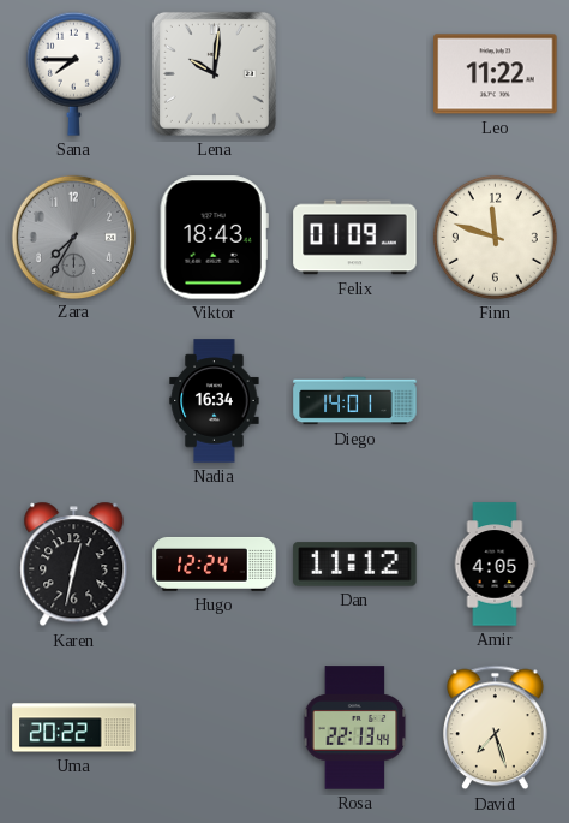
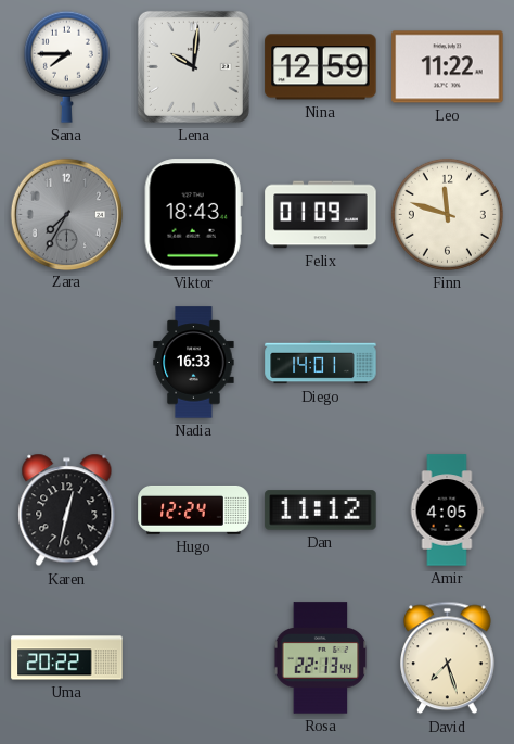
Nina: none -> 12:59 (321, 67)
Nadia: 16:34 -> 16:33 (194, 363)
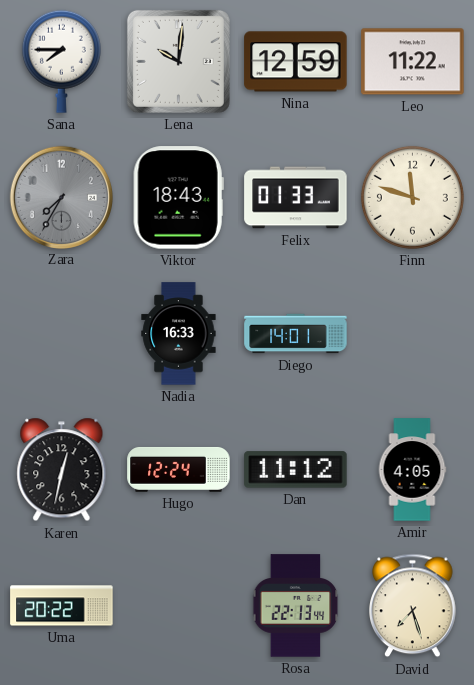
Felix: 01:09 -> 01:33 (296, 198)
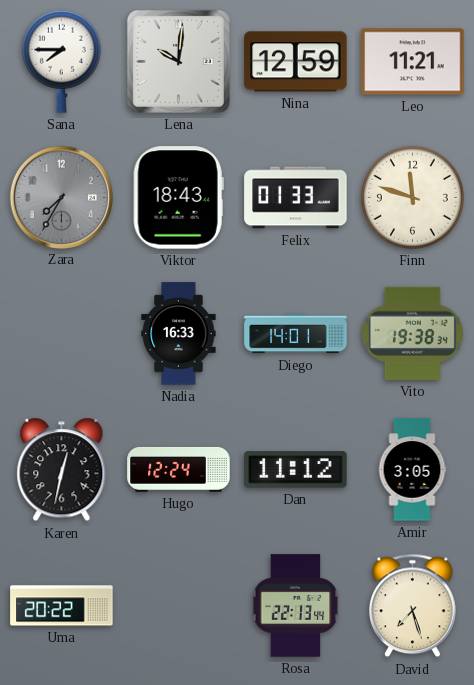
Leo: 11:22 -> 11:21 (413, 62)
Vito: none -> 19:38 (412, 333)
Amir: 4:05 -> 3:05 (412, 470)
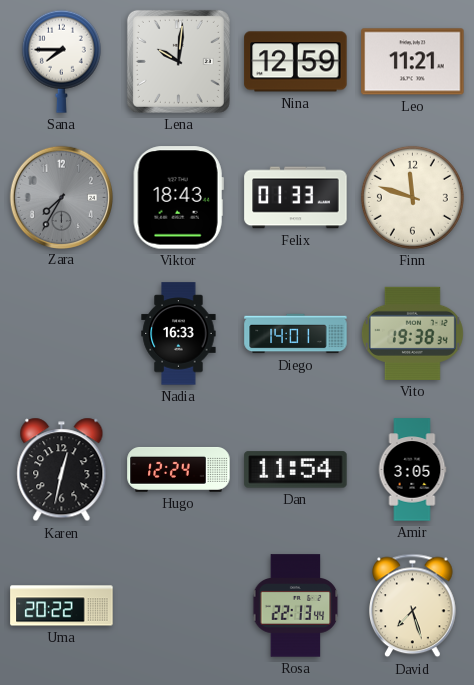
Dan: 11:12 -> 11:54 (296, 470)
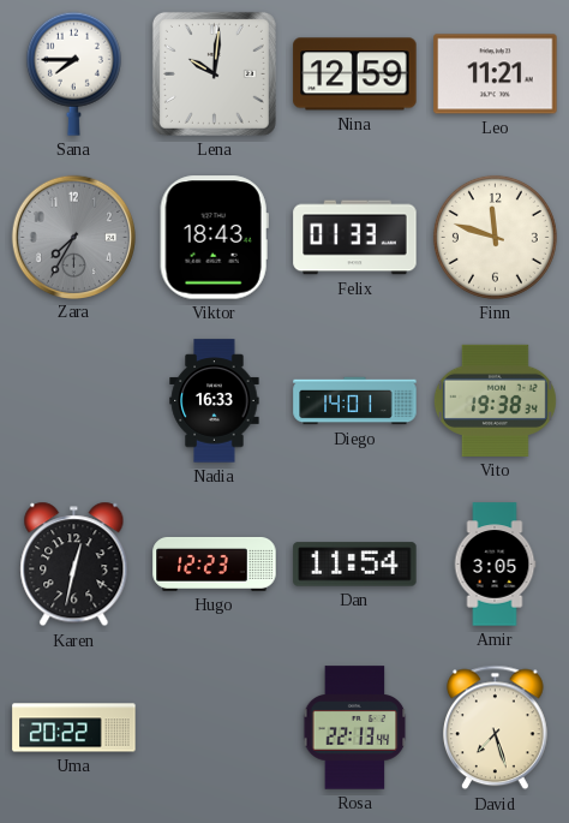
Hugo: 12:24 -> 12:23 (215, 563)
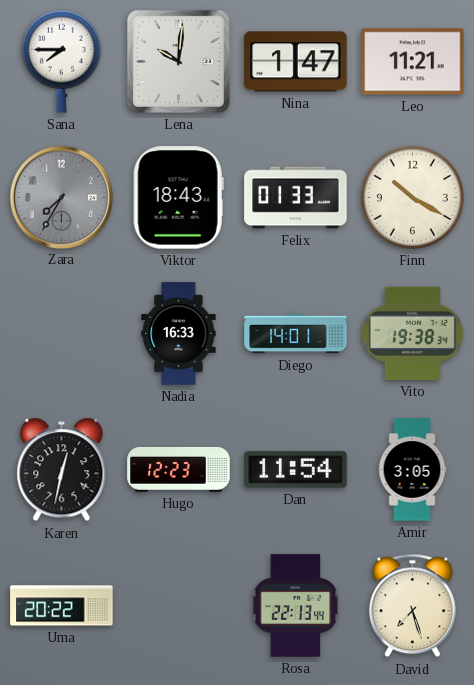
Nina: 12:59 -> 1:47 (296, 62)
Finn: 11:48 -> 10:20 (412, 197)
